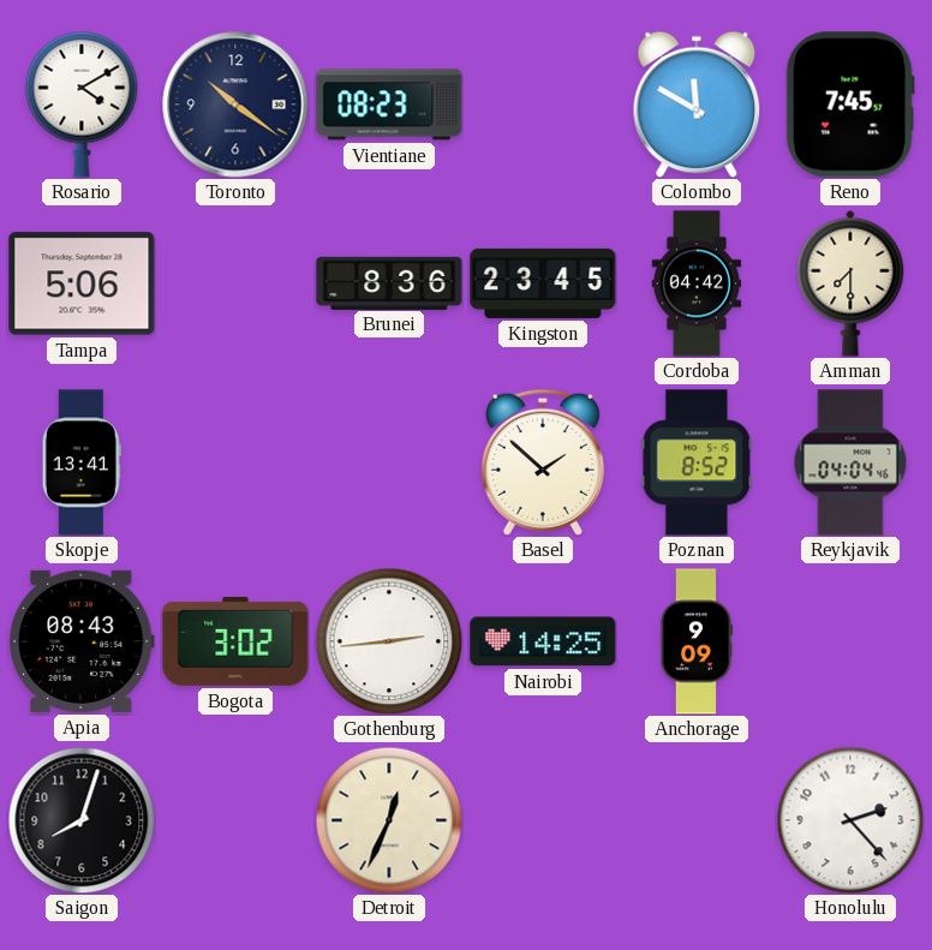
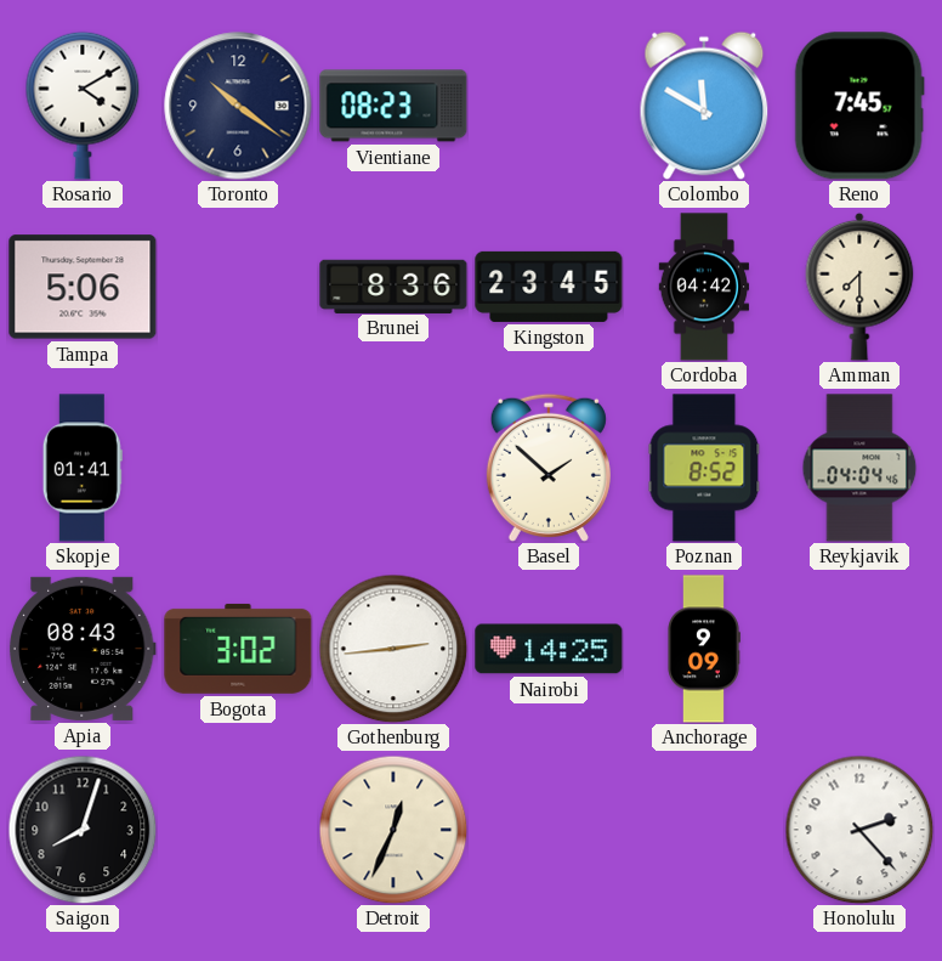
Skopje: 13:41 -> 01:41 (83, 468)
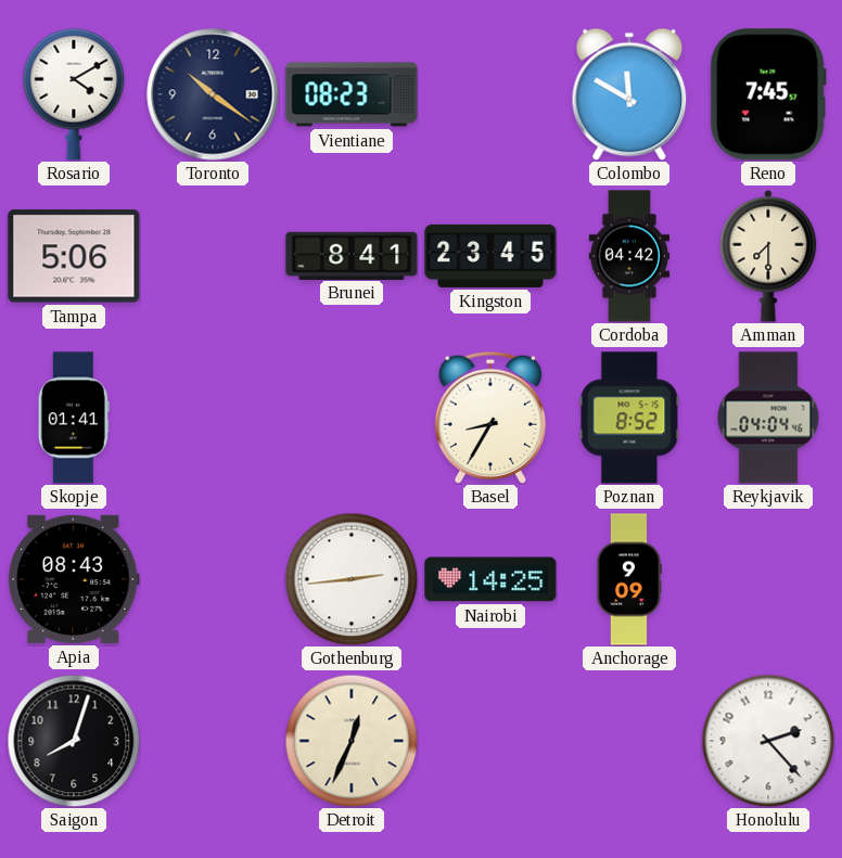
Brunei: 8:36 -> 8:41 (352, 255)
Basel: 1:52 -> 8:35 (490, 418)
Bogota: 3:02 -> none (238, 649)
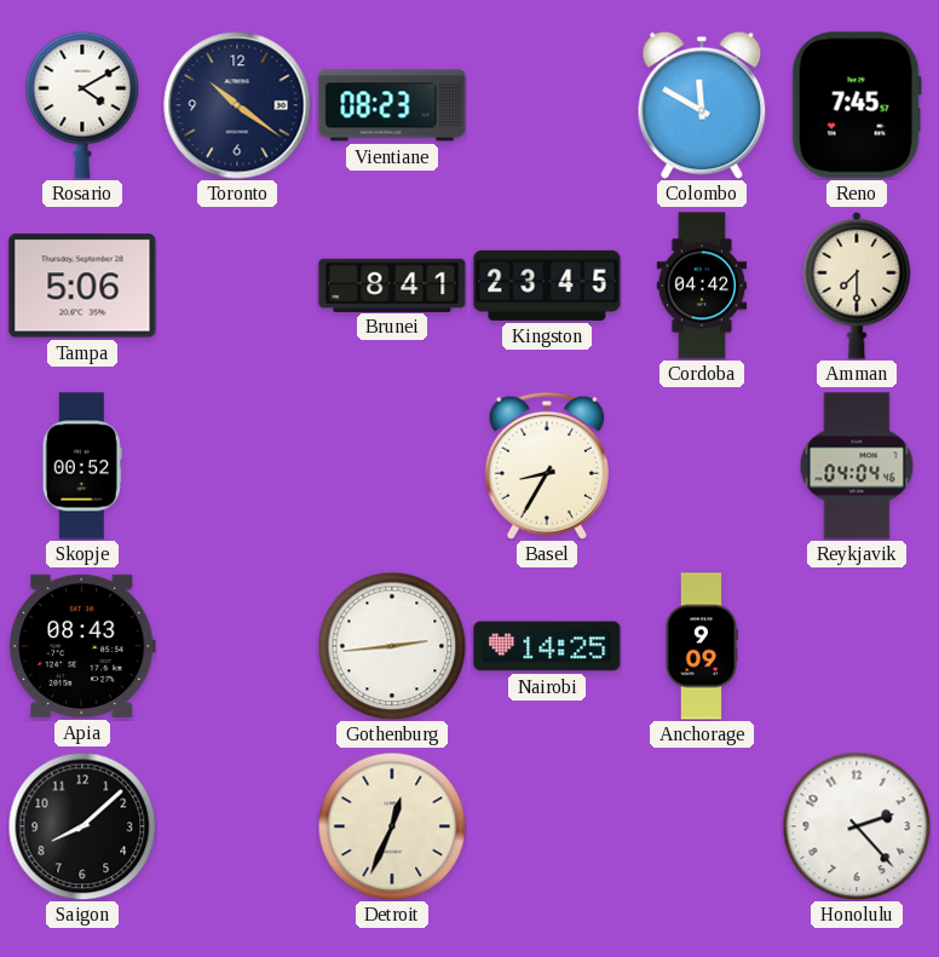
Skopje: 01:41 -> 00:52 (82, 466)
Poznan: 8:52 -> none (629, 418)
Saigon: 8:03 -> 8:08 (82, 826)
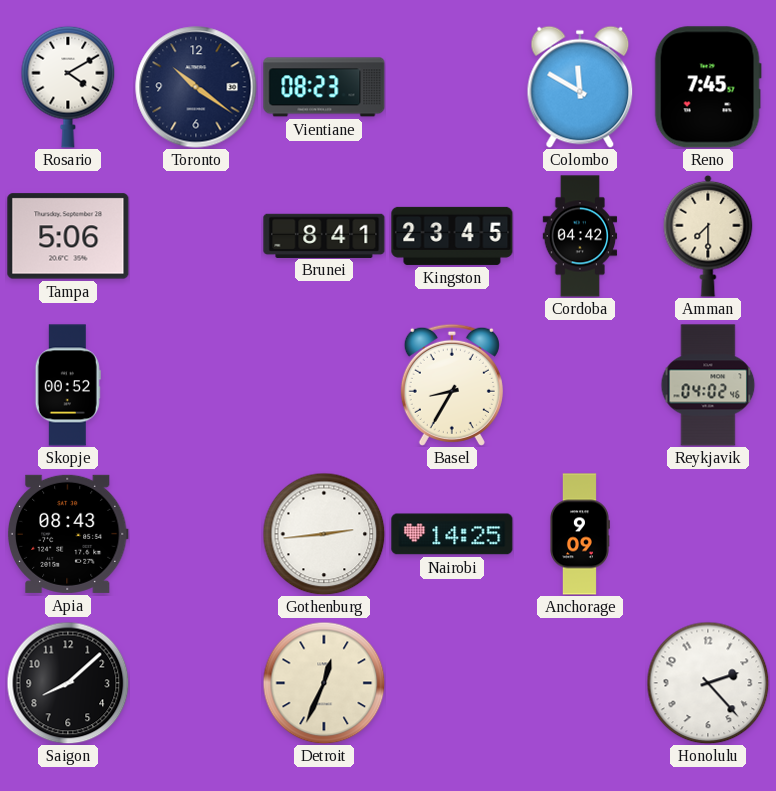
Reykjavik: 04:04 -> 04:02 (708, 385)
